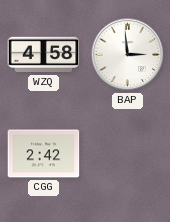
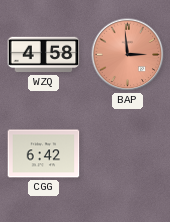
BAP dial: white -> salmon (128, 55)
CGG: 2:42 -> 6:42 (44, 154)
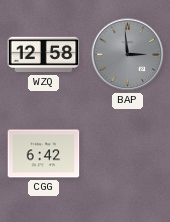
WZQ: 4:58 -> 12:58 (44, 55)
BAP dial: salmon -> grey (128, 55)
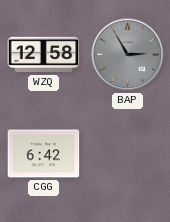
BAP: 2:59 -> 2:55 (128, 55)
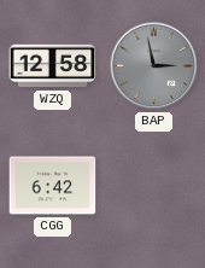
BAP: 2:55 -> 2:58 (154, 66)
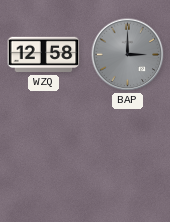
BAP: 2:58 -> 3:00 (128, 55)
CGG: 6:42 -> none (53, 186)
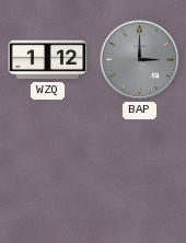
WZQ: 12:58 -> 1:12 (48, 60)
